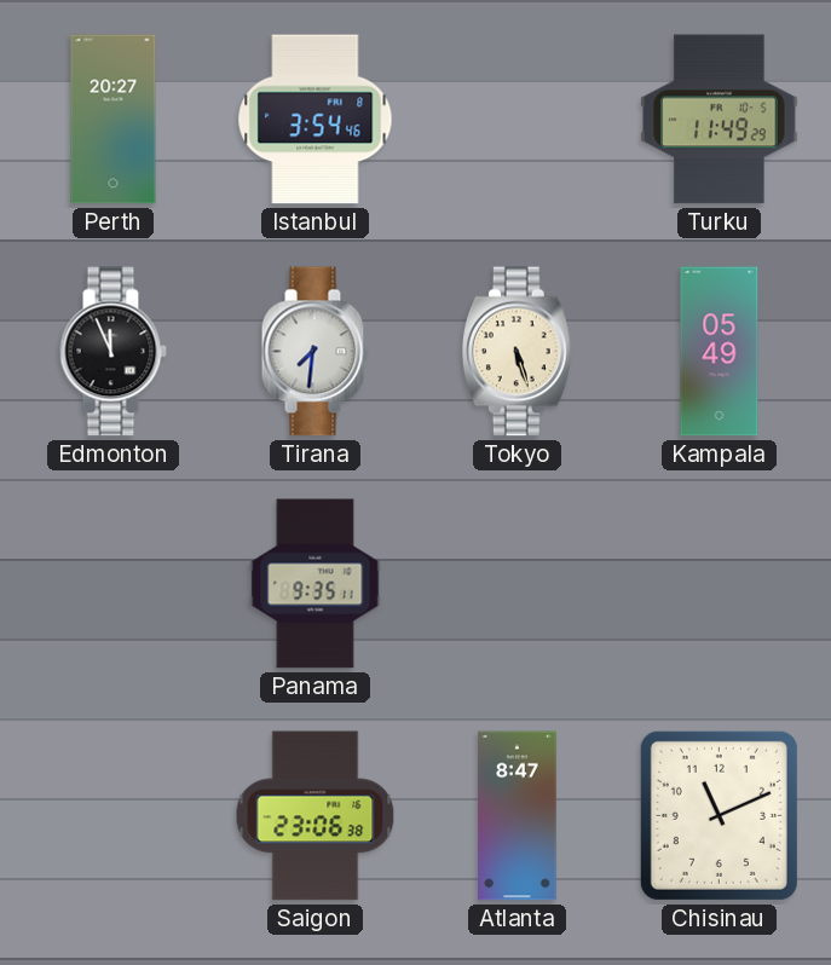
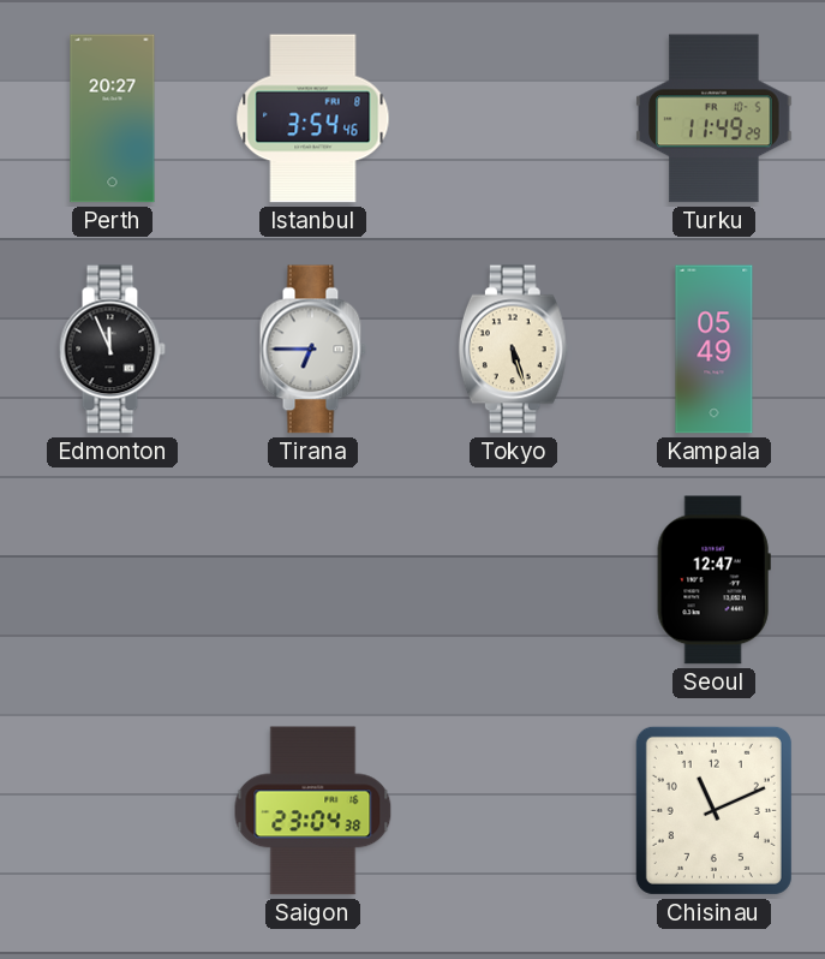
Tirana: 7:31 -> 6:45 (312, 350)
Panama: 9:35 -> none (316, 584)
Seoul: none -> 12:47 (713, 580)
Saigon: 23:06 -> 23:04 (313, 811)
Atlanta: 8:47 -> none (518, 816)
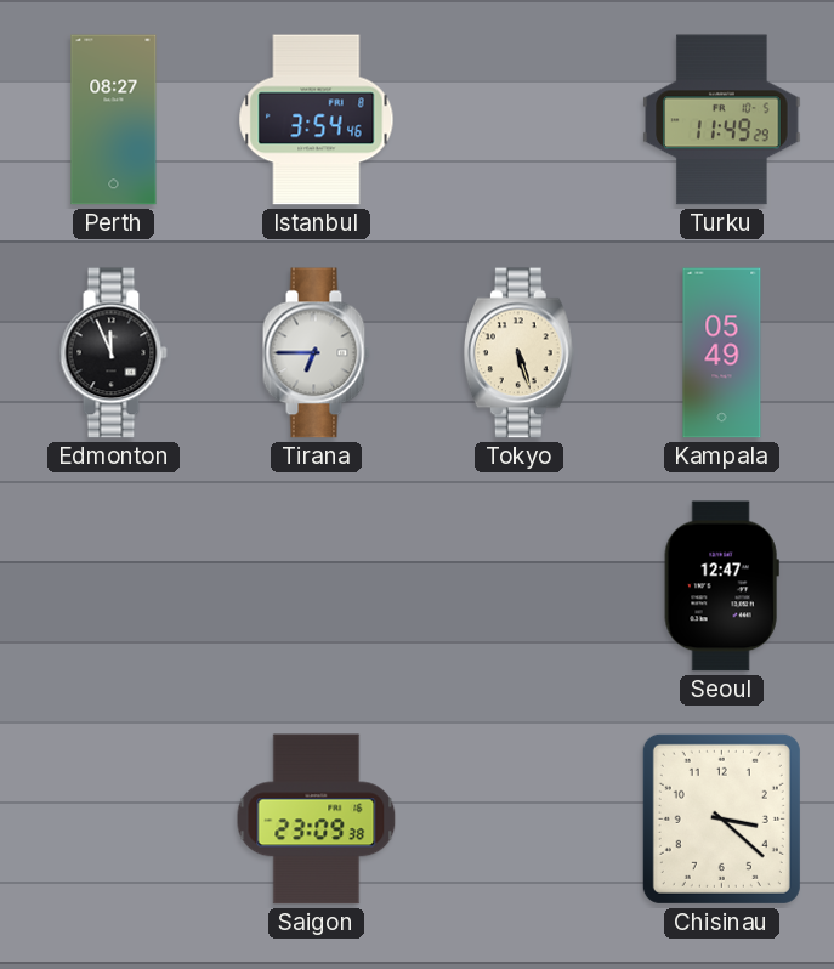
Perth: 20:27 -> 08:27 (114, 120)
Saigon: 23:04 -> 23:09 (317, 820)
Chisinau: 11:11 -> 3:22 (721, 818)
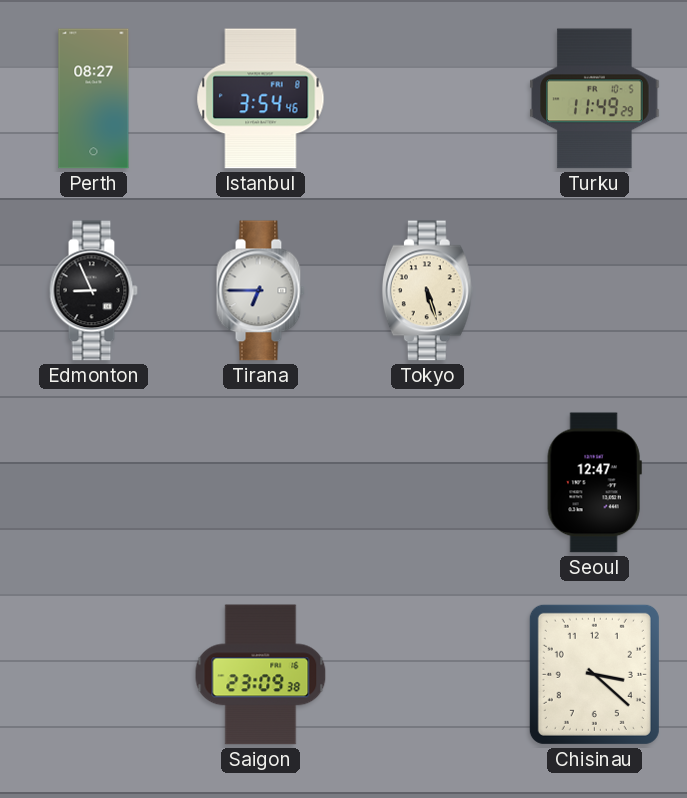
Edmonton: 11:56 -> 8:56 (93, 291)
Kampala: 05:49 -> none (722, 353)
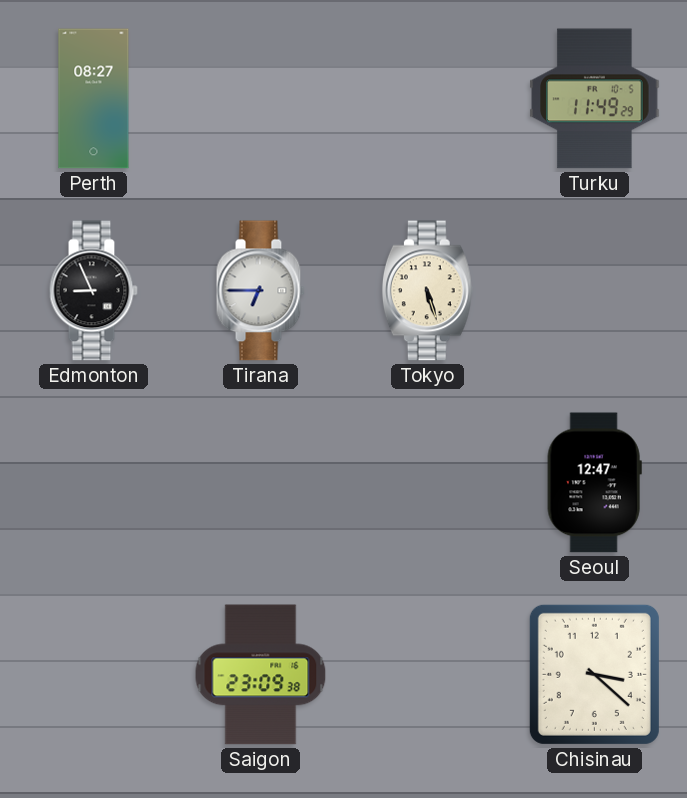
Istanbul: 3:54 -> none (261, 99)
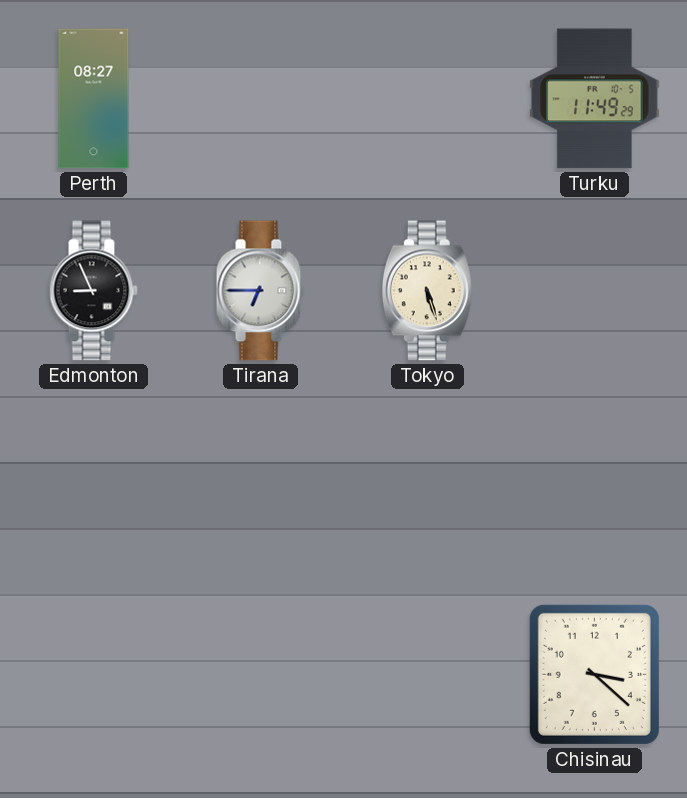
Seoul: 12:47 -> none (594, 483)
Saigon: 23:09 -> none (261, 675)
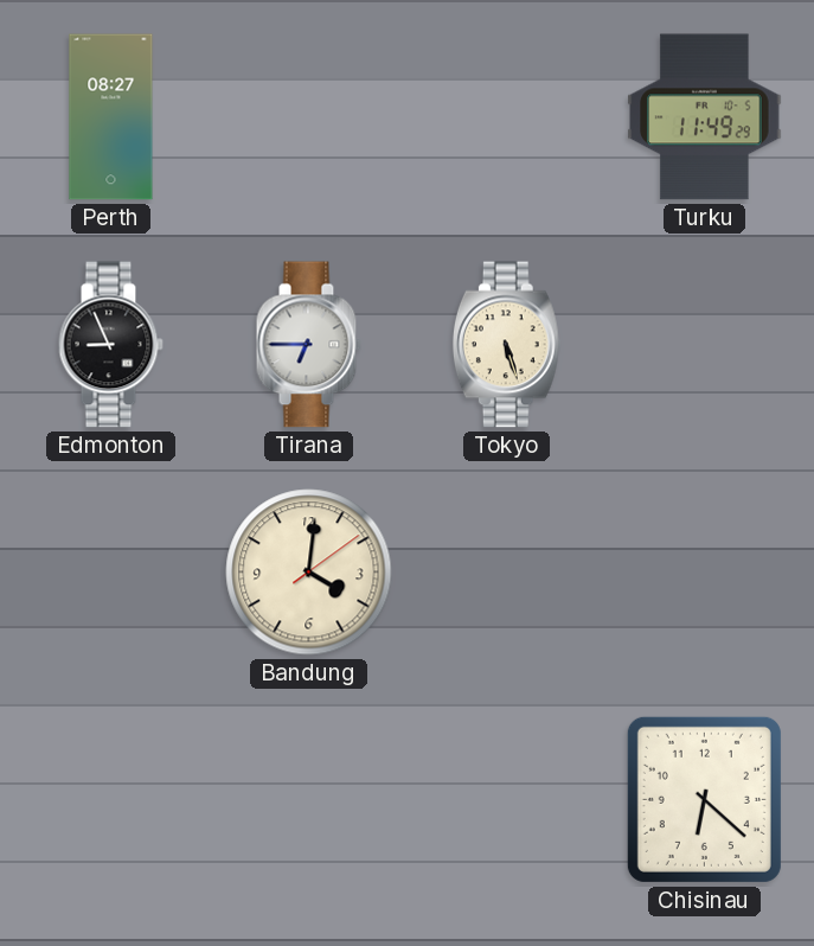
Bandung: none -> 4:01 (309, 573)
Chisinau: 3:22 -> 6:22 (704, 799)
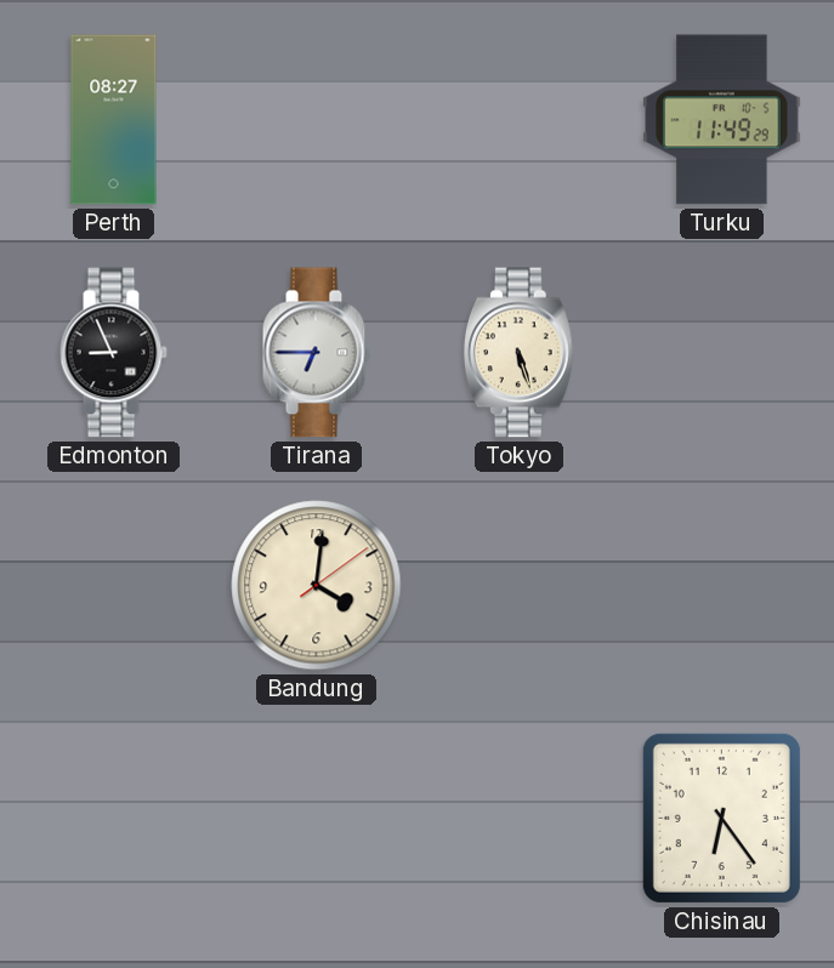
Chisinau: 6:22 -> 6:24 (721, 818)
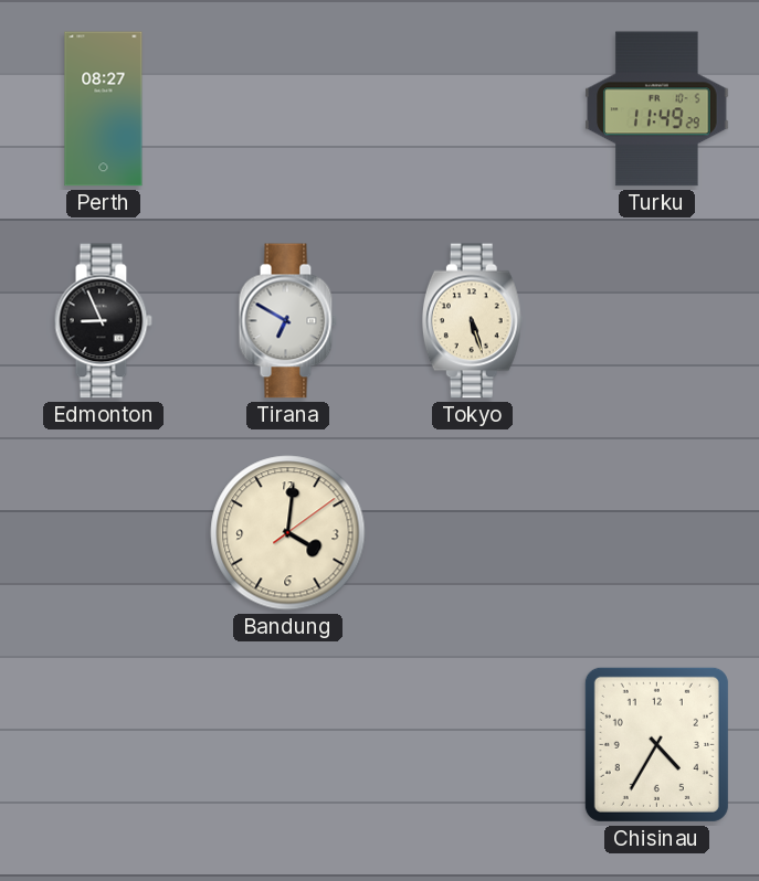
Tirana: 6:45 -> 6:50 (287, 321)
Chisinau: 6:24 -> 4:35 (656, 744)
